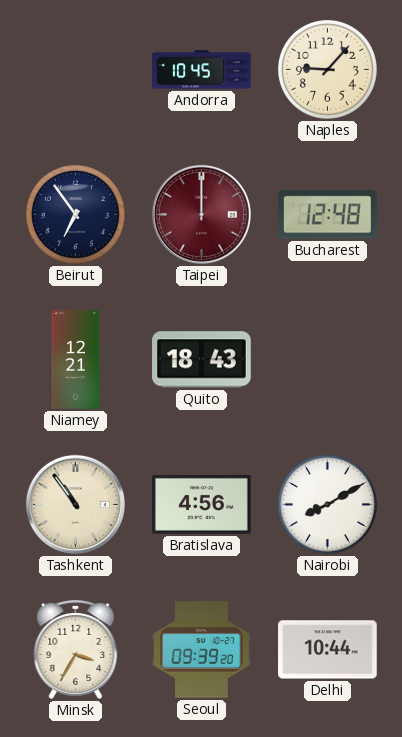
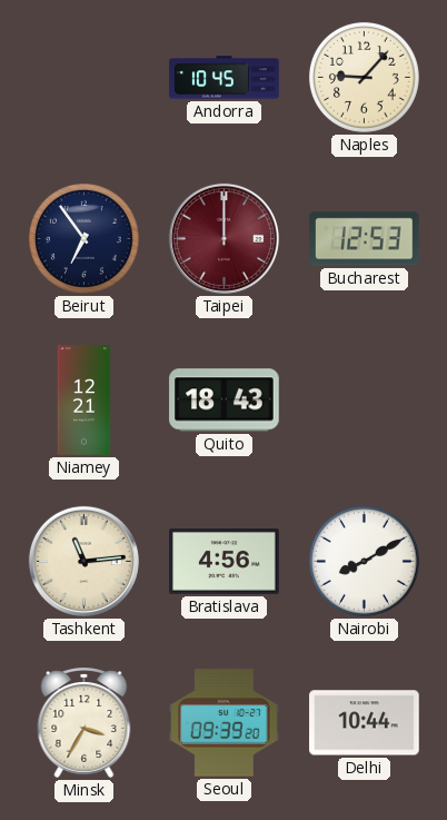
Bucharest: 12:48 -> 12:53 (365, 239)
Tashkent: 10:54 -> 11:14 (83, 561)
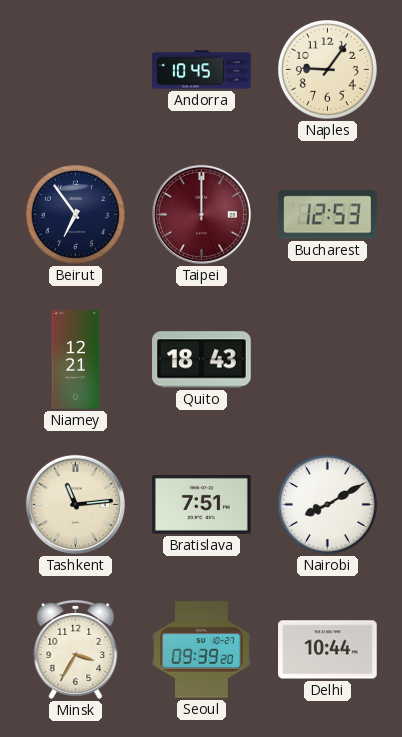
Naples: 9:07 -> 9:06 (327, 69)
Bratislava: 4:56 -> 7:51 (202, 504)
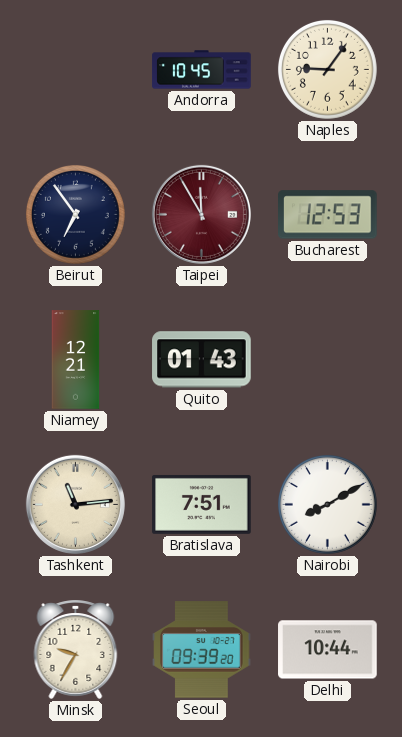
Taipei: 12:00 -> 11:55 (201, 214)
Quito: 18:43 -> 01:43 (202, 360)
Minsk: 3:35 -> 9:35 (76, 649)
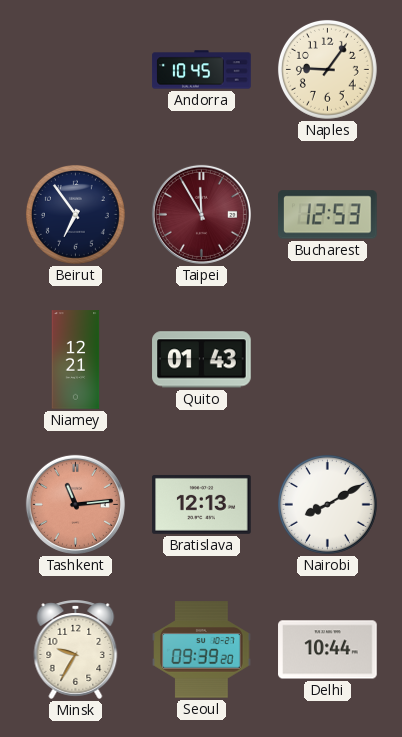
Tashkent dial: cream -> salmon (75, 504)
Bratislava: 7:51 -> 12:13 (202, 504)
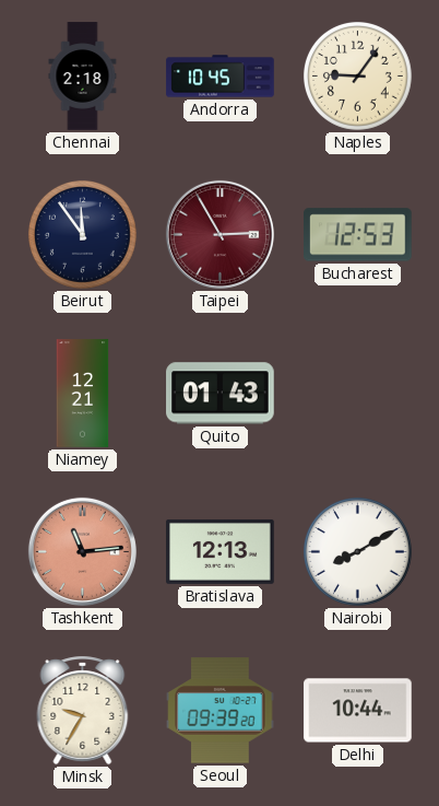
Chennai: none -> 2:18 (83, 77)
Beirut: 6:54 -> 11:54 (82, 234)
Taipei: 11:55 -> 2:55 (220, 234)
